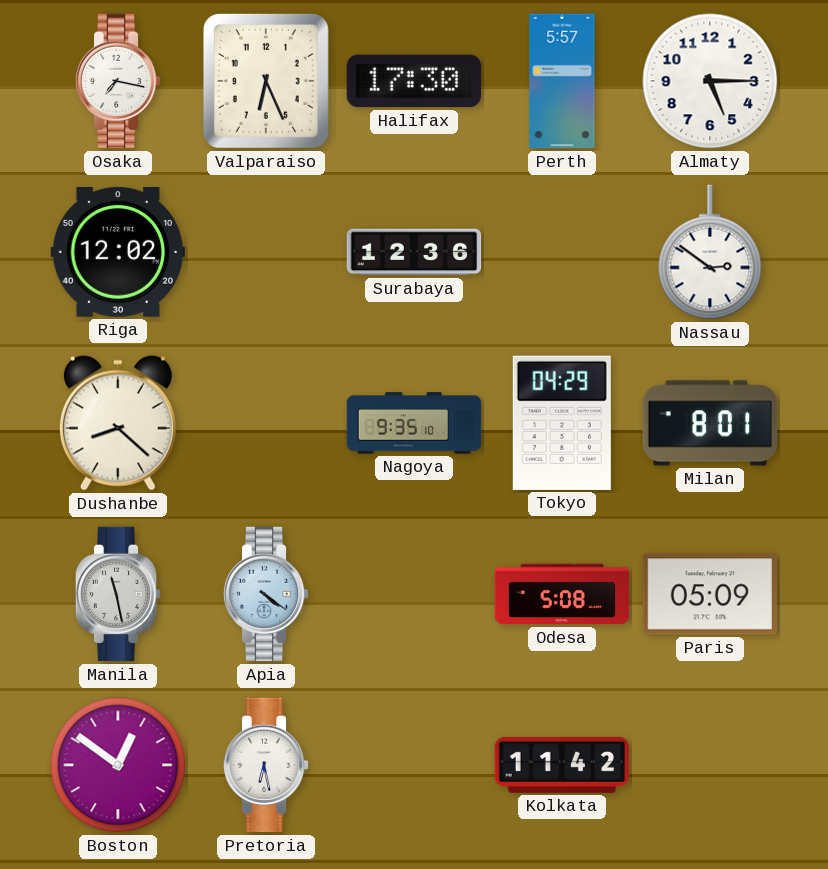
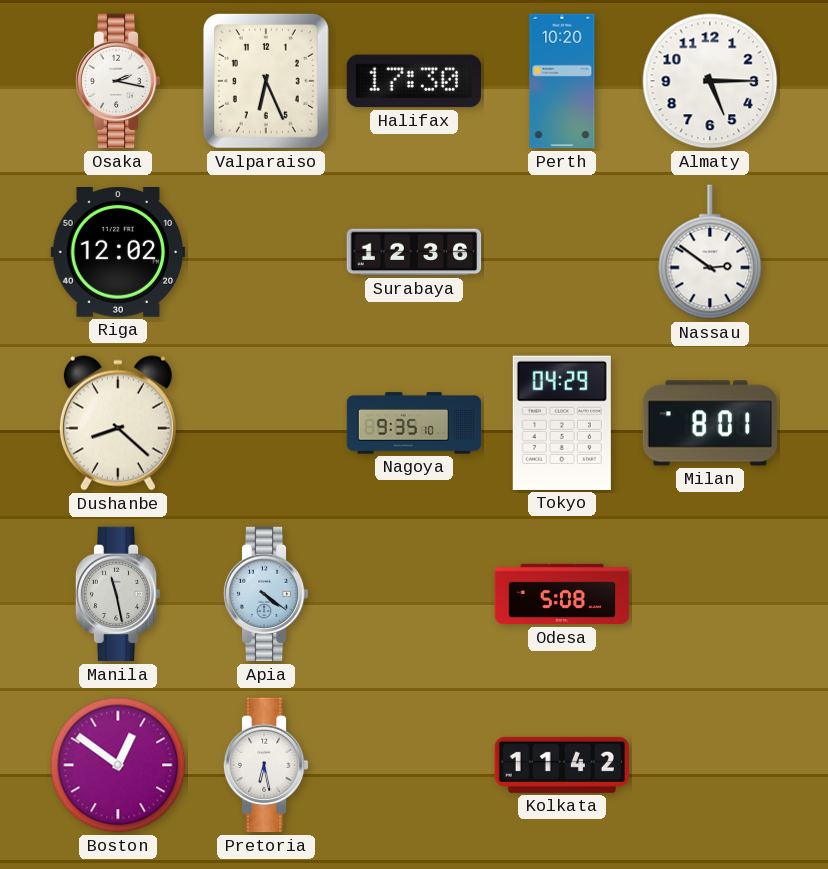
Osaka: 7:17 -> 2:17 (118, 81)
Perth: 5:57 -> 10:20 (562, 81)
Paris: 05:09 -> none (709, 594)
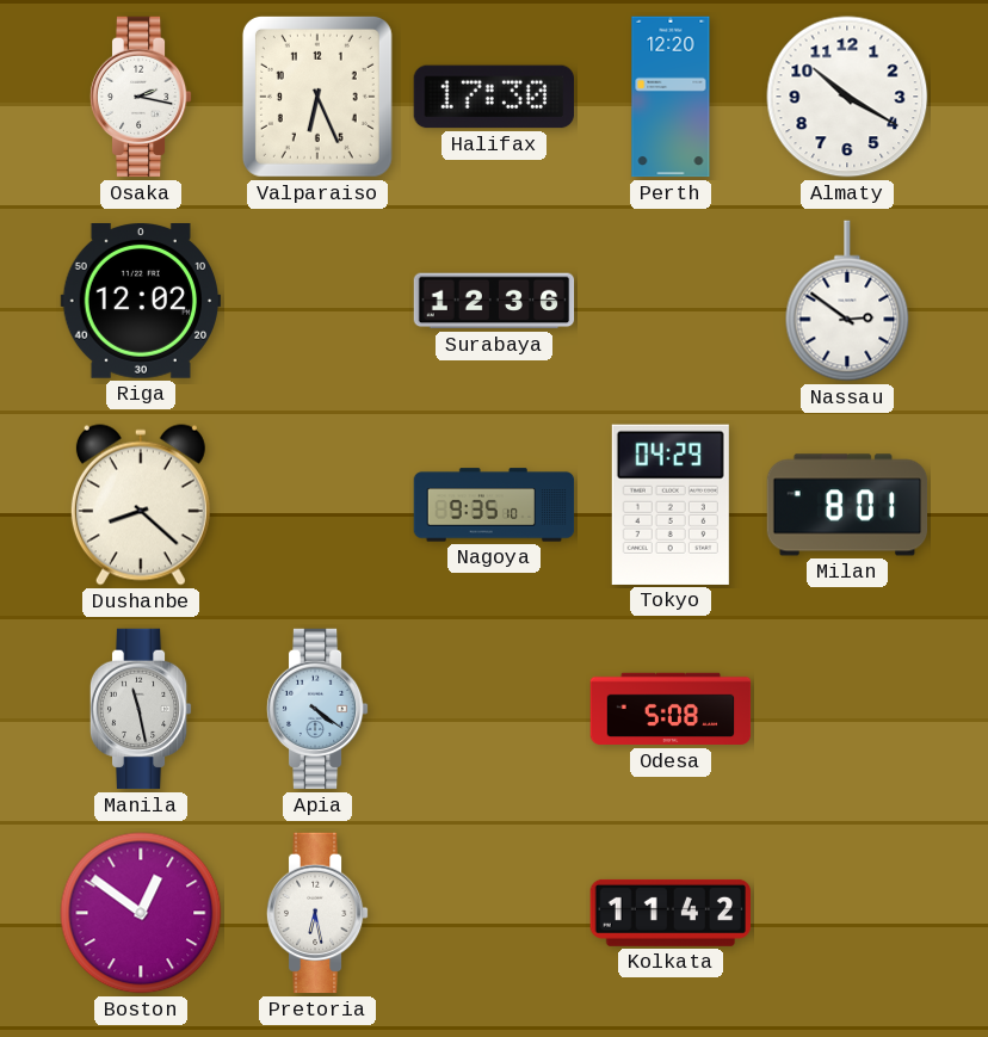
Perth: 10:20 -> 12:20 (671, 97)
Almaty: 5:15 -> 10:20 (847, 97)
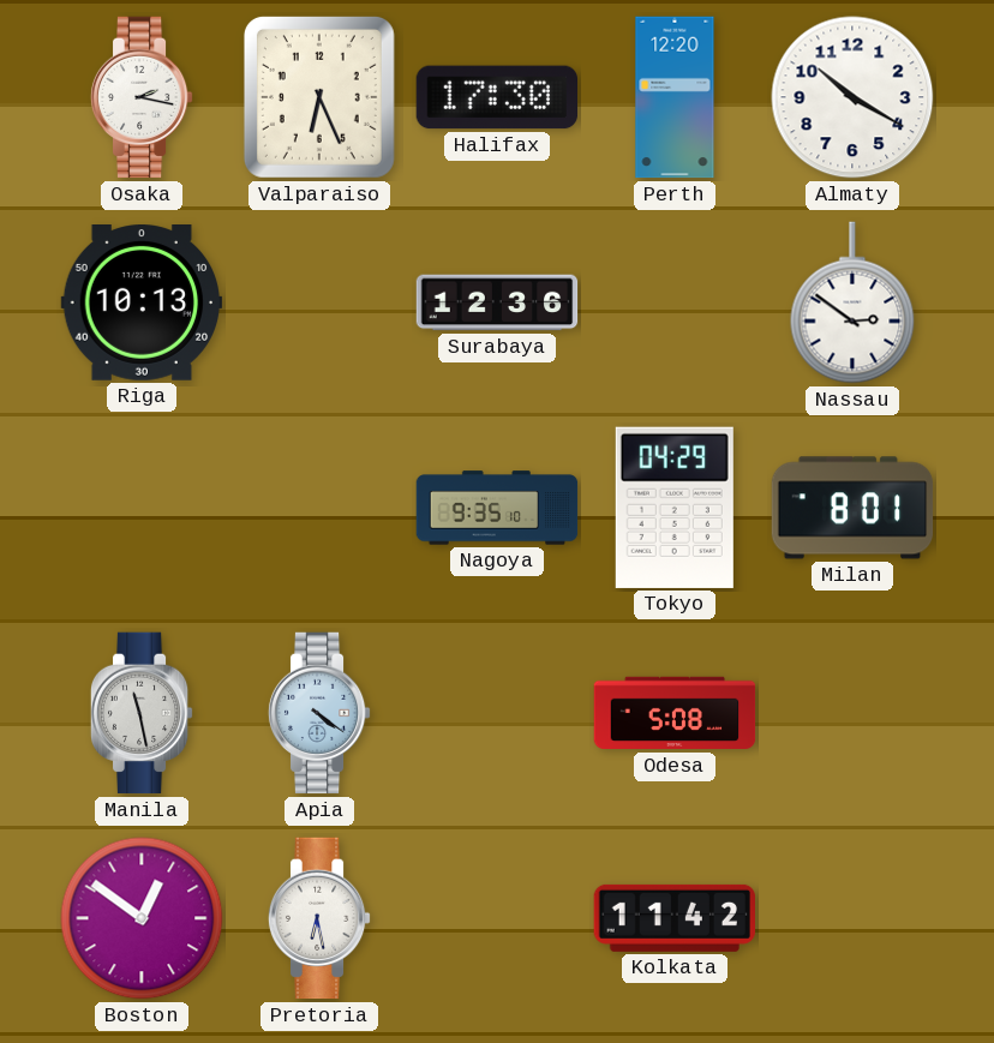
Riga: 12:02 -> 10:13 (142, 304)
Dushanbe: 8:22 -> none (141, 505)
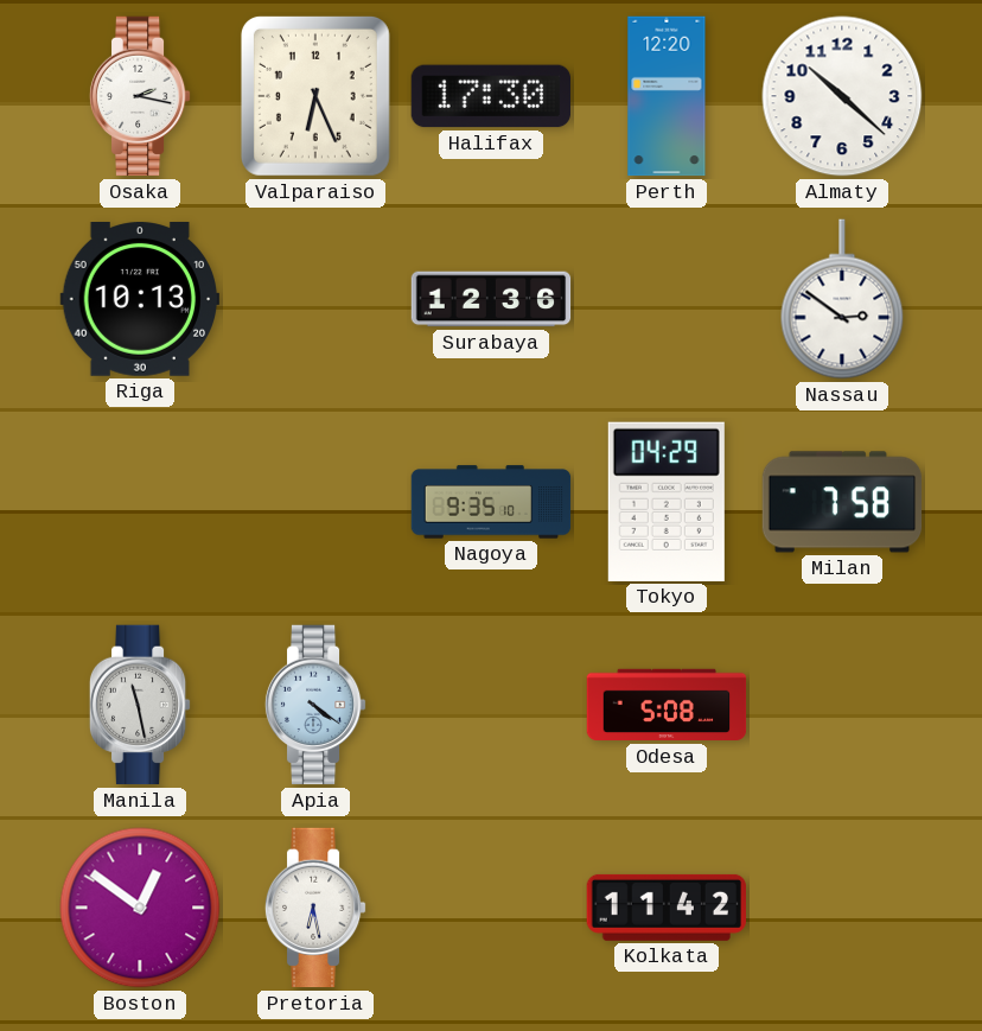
Almaty: 10:20 -> 10:22 (842, 96)
Milan: 8:01 -> 7:58 (842, 502)
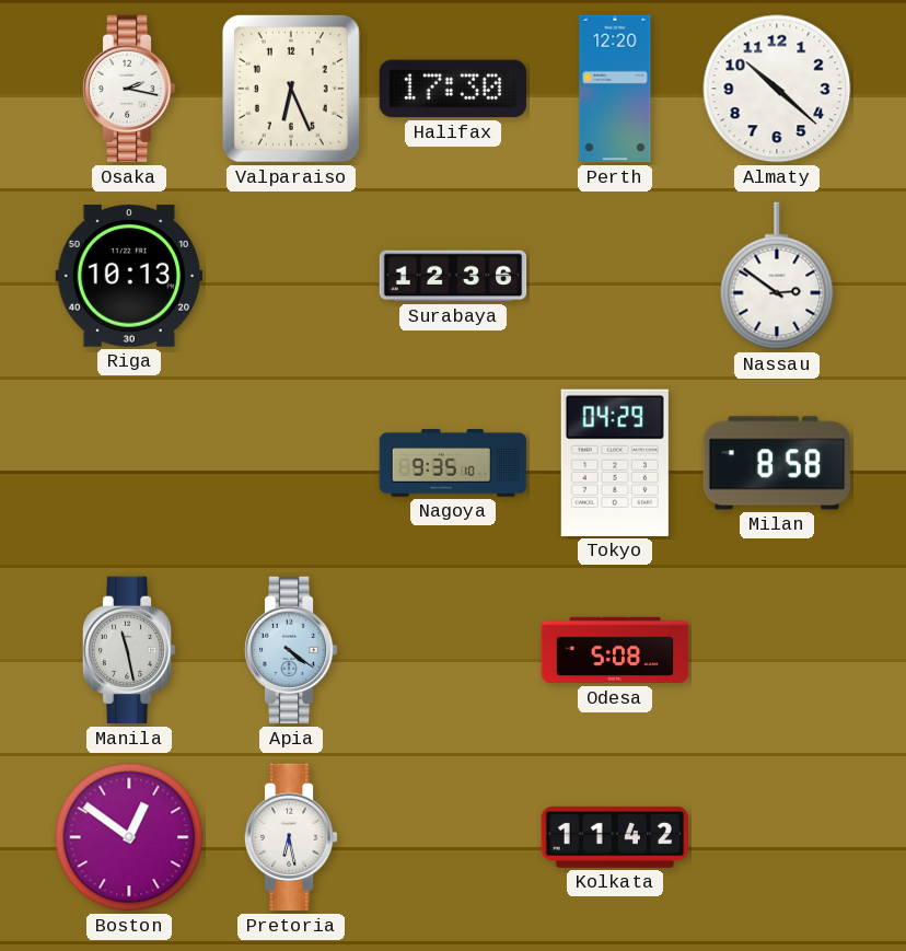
Milan: 7:58 -> 8:58 (777, 463)
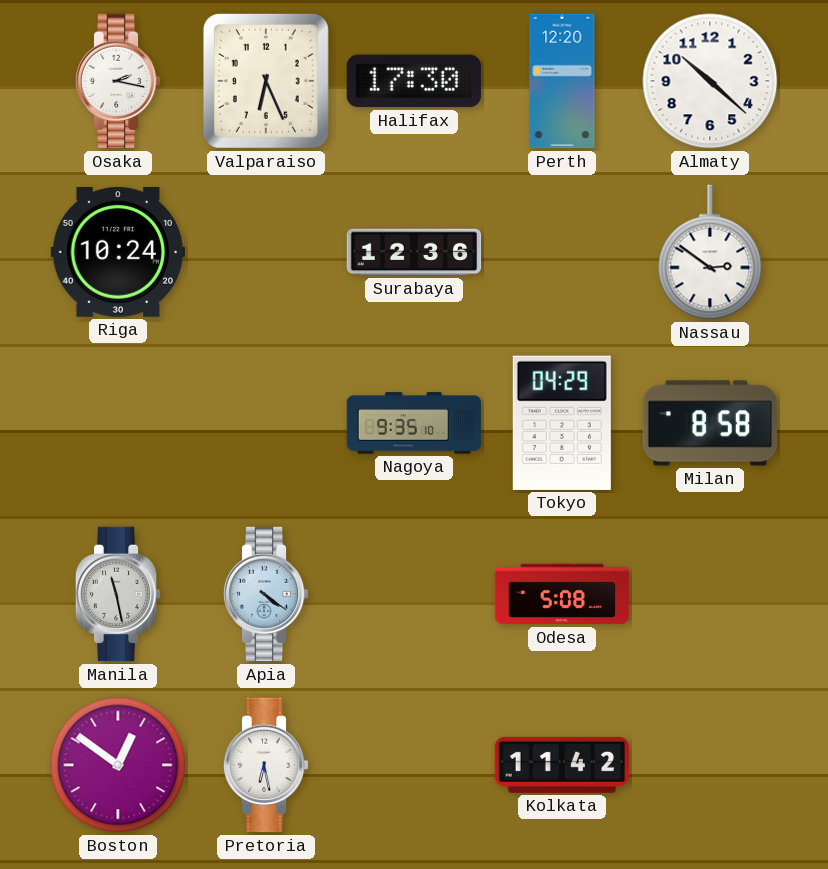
Riga: 10:13 -> 10:24 (118, 253)
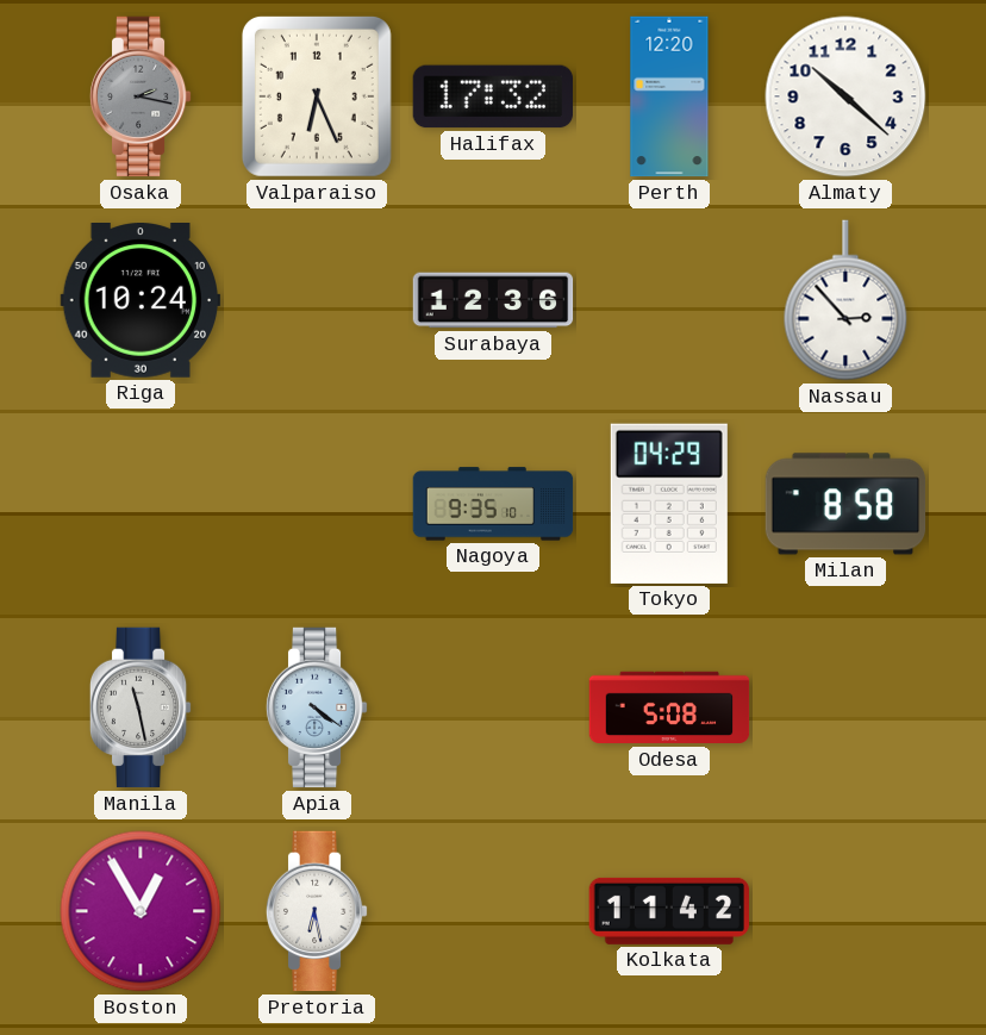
Osaka dial: white -> grey (141, 96)
Halifax: 17:30 -> 17:32 (492, 96)
Nassau: 2:51 -> 2:53 (845, 300)
Boston: 12:51 -> 12:55 (141, 911)
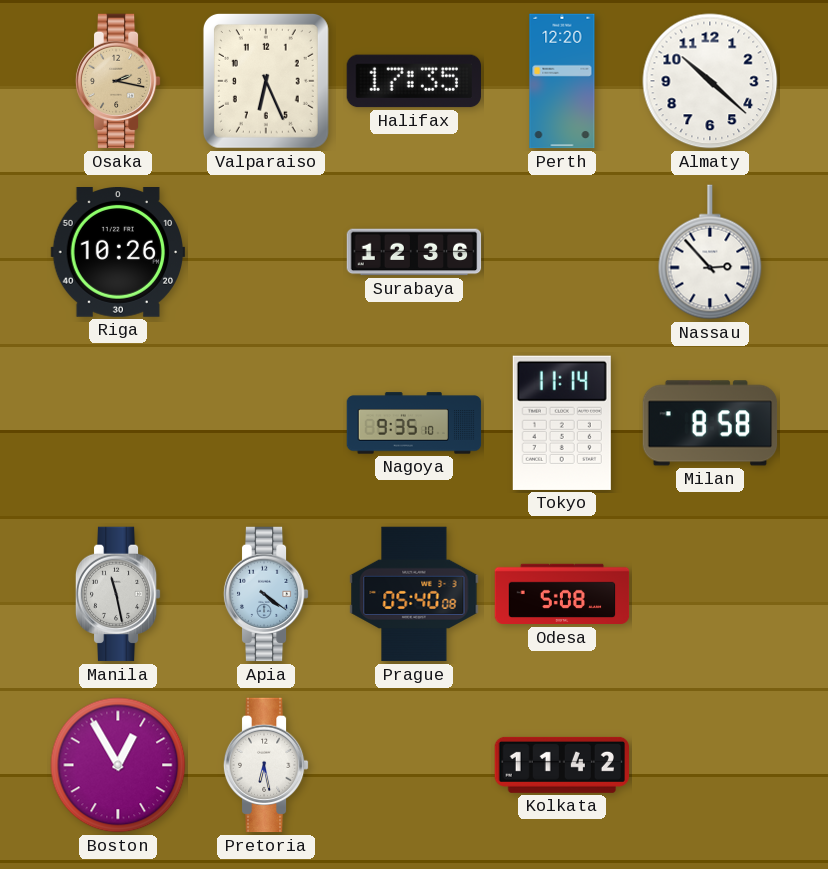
Osaka dial: grey -> champagne (118, 81)
Halifax: 17:32 -> 17:35 (413, 81)
Riga: 10:24 -> 10:26 (118, 253)
Tokyo: 04:29 -> 11:14 (562, 423)
Prague: none -> 05:40 (414, 594)
